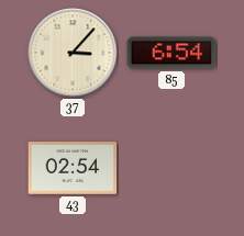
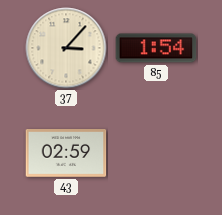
85: 6:54 -> 1:54 (156, 48)
43: 02:54 -> 02:59 (66, 153)
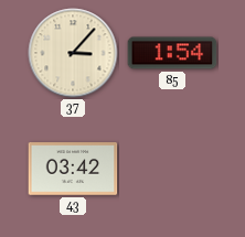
43: 02:59 -> 03:42 (73, 169)
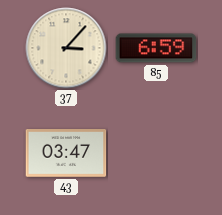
85: 1:54 -> 6:59 (156, 48)
43: 03:42 -> 03:47 (66, 153)
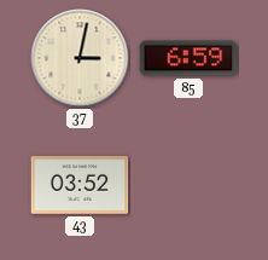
37: 3:07 -> 3:02 (80, 58)
43: 03:47 -> 03:52 (80, 185)
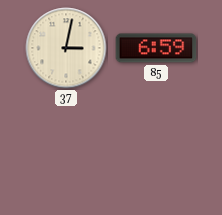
43: 03:52 -> none (80, 185)
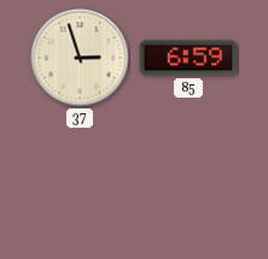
37: 3:02 -> 2:57 (80, 58)
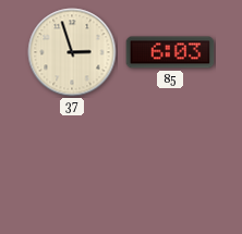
85: 6:59 -> 6:03 (170, 52)
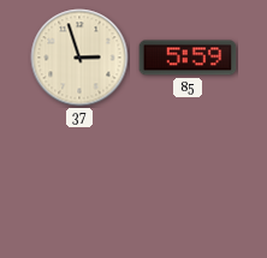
85: 6:03 -> 5:59 (188, 58)
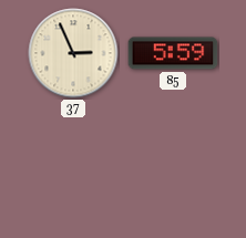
37: 2:57 -> 2:56 (73, 53)
